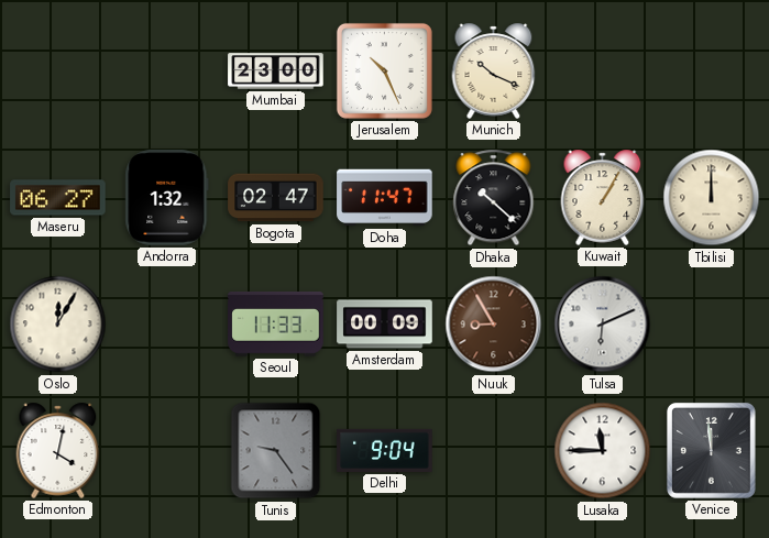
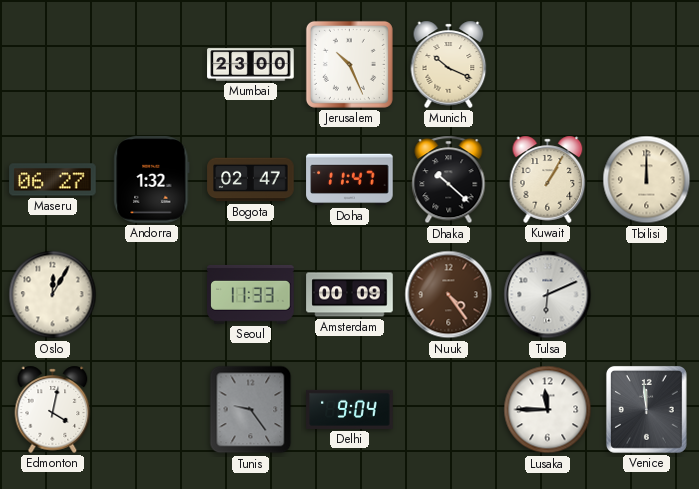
Nuuk: 8:55 -> 4:24 (449, 295)
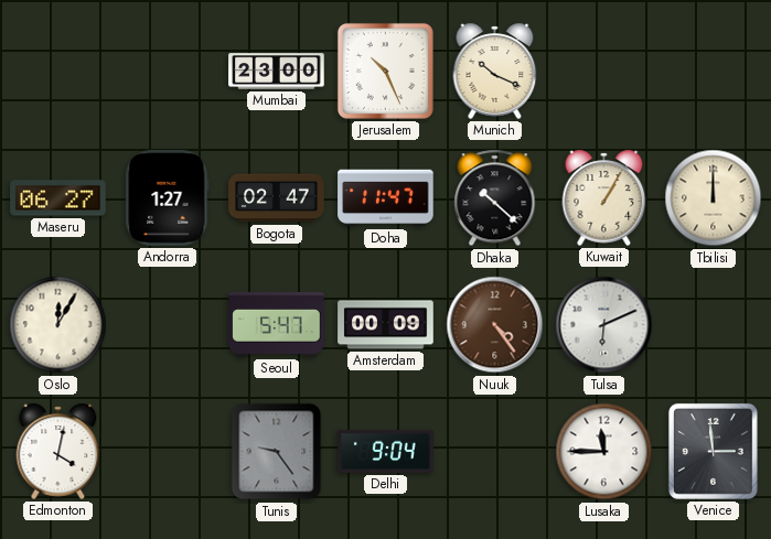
Andorra: 1:32 -> 1:27 (168, 198)
Seoul: 11:33 -> 5:47 (277, 324)
Venice: 11:59 -> 2:59 (713, 452)
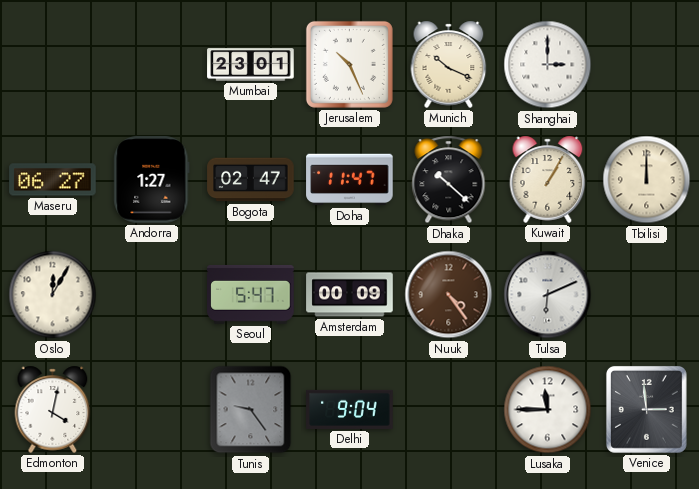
Mumbai: 23:00 -> 23:01 (251, 65)
Shanghai: none -> 3:00 (548, 65)
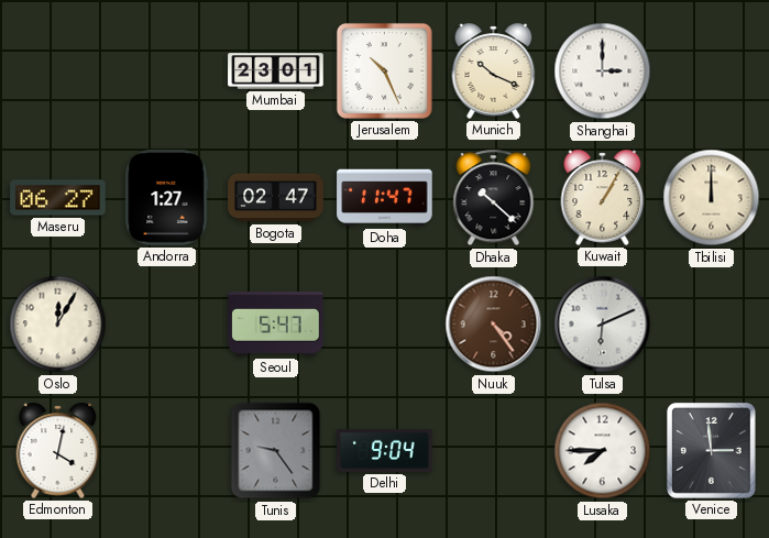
Amsterdam: 00:09 -> none (350, 295)
Lusaka: 11:45 -> 7:45 (603, 451)
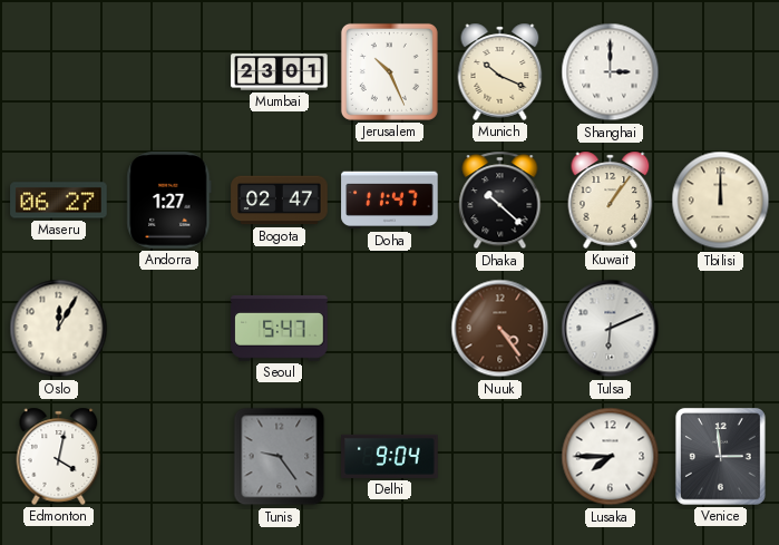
Kuwait: 1:05 -> 1:06 (611, 199)
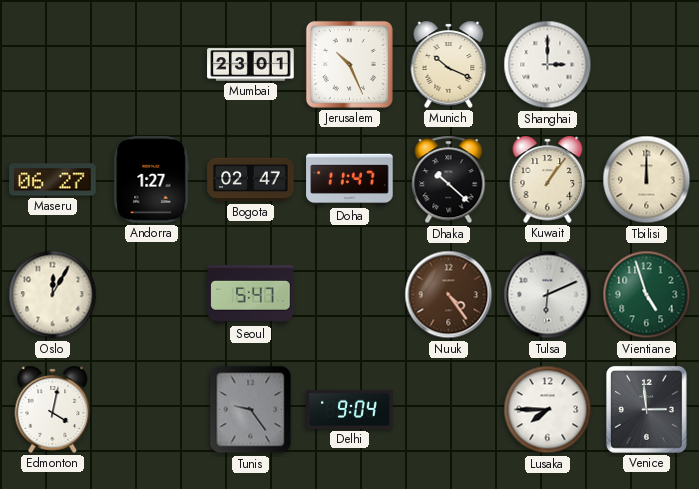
Vientiane: none -> 4:57 (647, 295)
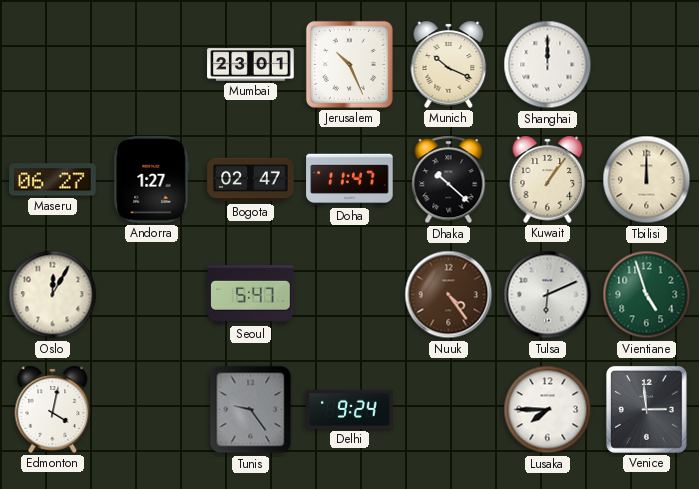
Shanghai: 3:00 -> 12:00 (548, 65)
Delhi: 9:04 -> 9:24 (350, 409)
